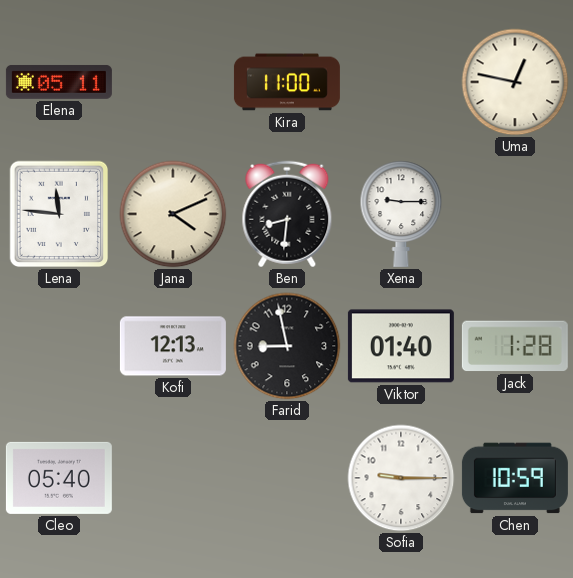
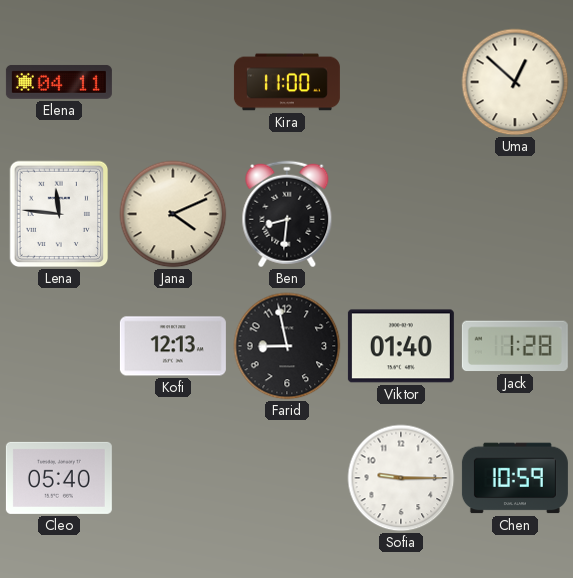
Elena: 05:11 -> 04:11 (59, 82)
Uma: 12:47 -> 12:52 (515, 82)
Xena: 9:15 -> none (401, 214)
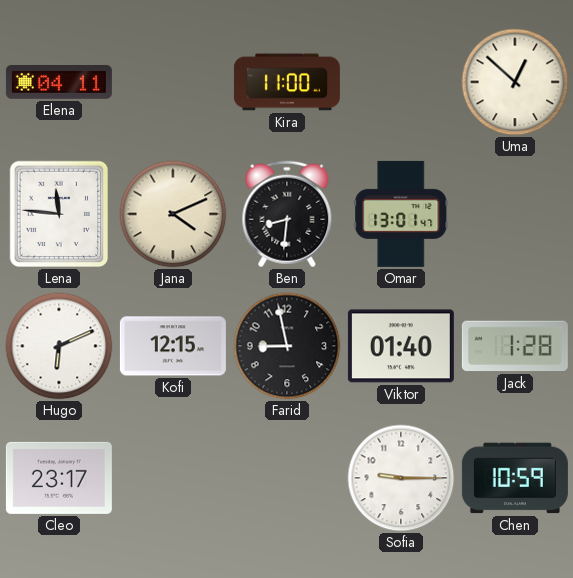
Omar: none -> 13:01 (401, 214)
Hugo: none -> 6:11 (59, 346)
Kofi: 12:13 -> 12:15 (173, 346)
Cleo: 05:40 -> 23:17 (59, 478)
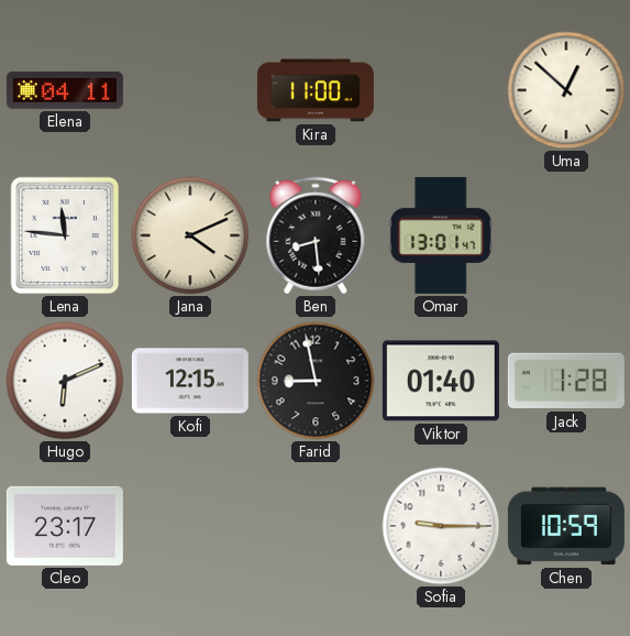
Ben: 8:31 -> 8:29 (316, 235)
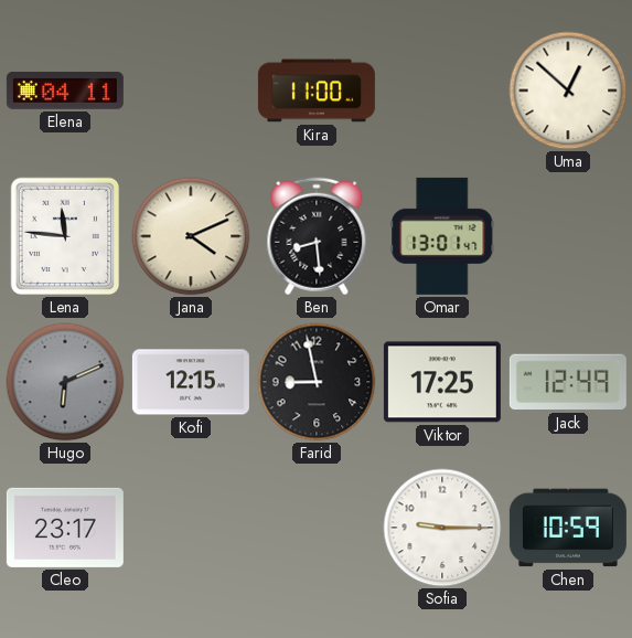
Hugo dial: white -> grey (65, 382)
Viktor: 01:40 -> 17:25 (442, 382)
Jack: 1:28 -> 12:49 (568, 382)
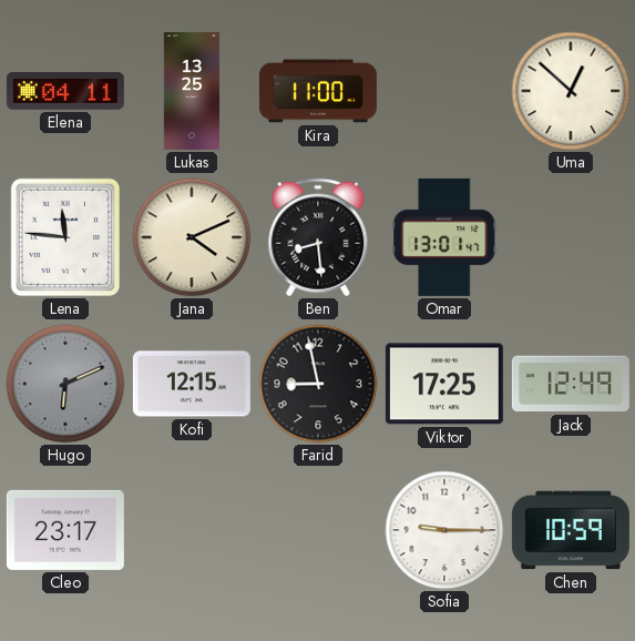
Lukas: none -> 13:25 (191, 91)
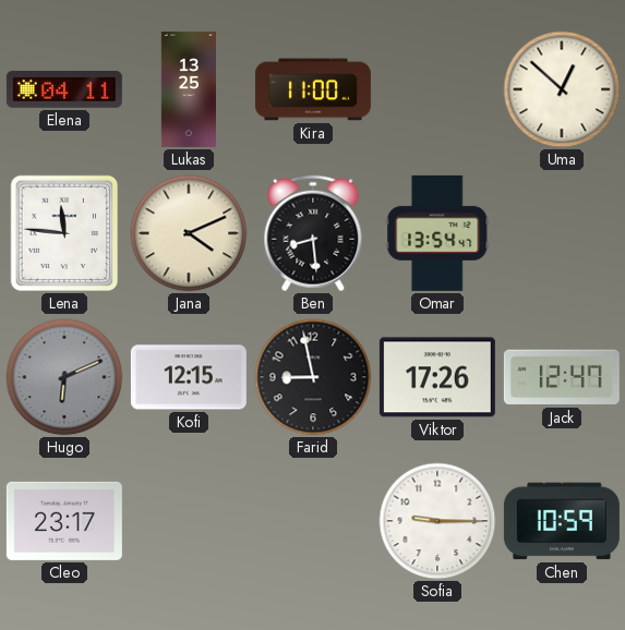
Omar: 13:01 -> 13:54 (437, 233)
Viktor: 17:25 -> 17:26 (437, 377)
Jack: 12:49 -> 12:47 (562, 377)
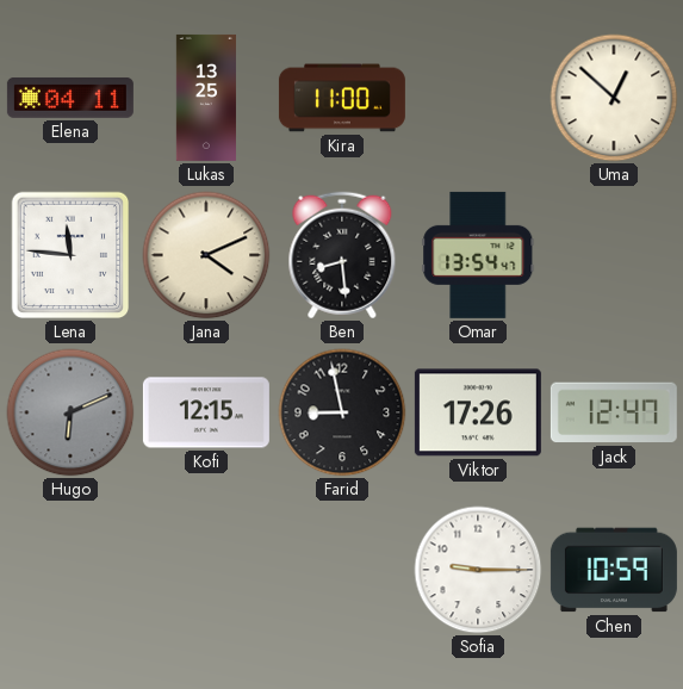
Cleo: 23:17 -> none (64, 521)
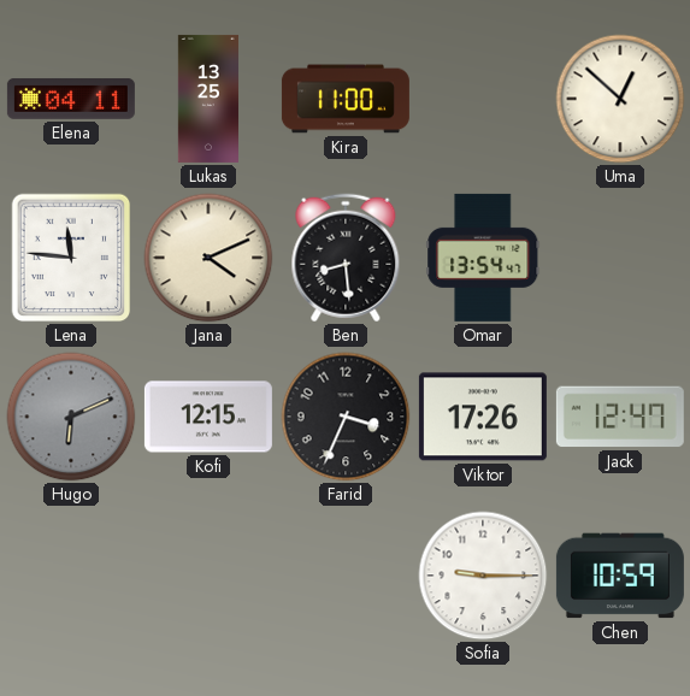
Farid: 8:58 -> 3:34 (346, 417)
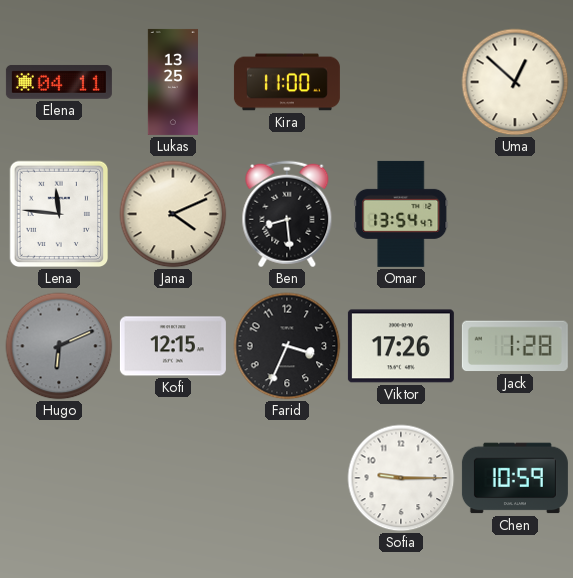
Jack: 12:47 -> 1:28 (515, 346)
